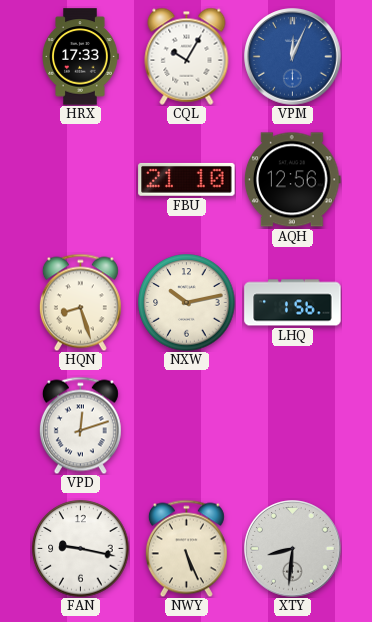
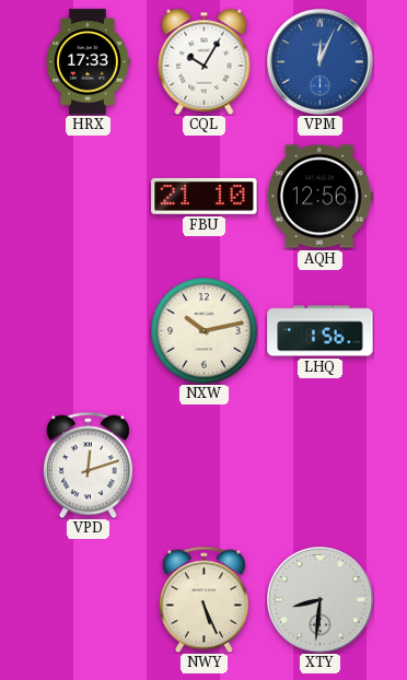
HQN: 8:27 -> none (80, 302)
FAN: 9:17 -> none (81, 549)
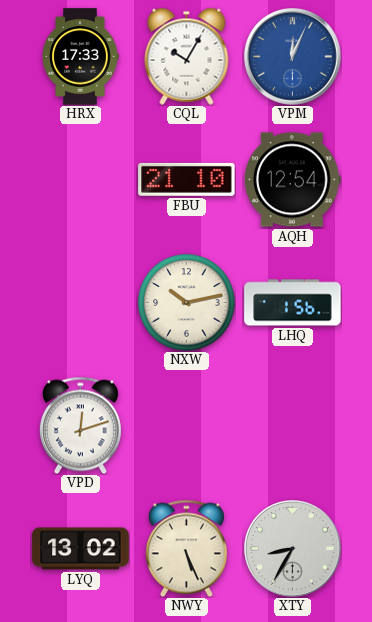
AQH: 12:56 -> 12:54 (293, 180)
LYQ: none -> 13:02 (81, 549)
XTY: 8:31 -> 8:35 (293, 549)
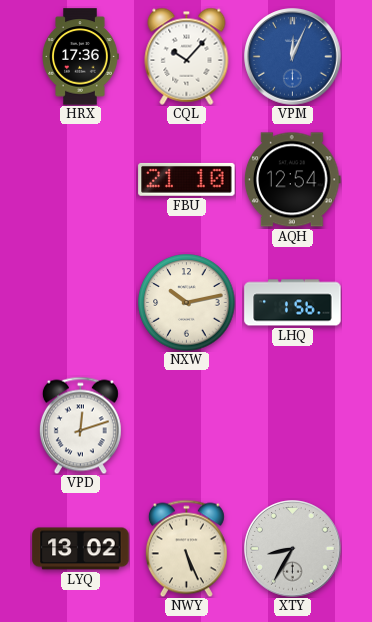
HRX: 17:33 -> 17:36 (80, 57)
CQL: 10:05 -> 10:07 (187, 56)
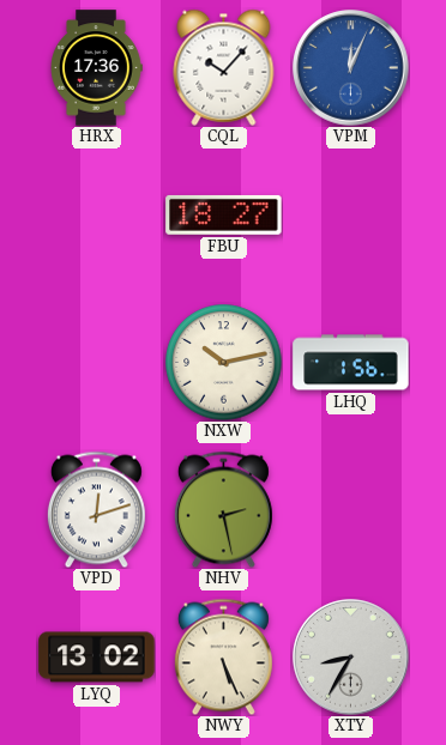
FBU: 21:10 -> 18:27 (224, 214)
AQH: 12:54 -> none (293, 180)
NHV: none -> 2:28 (223, 509)
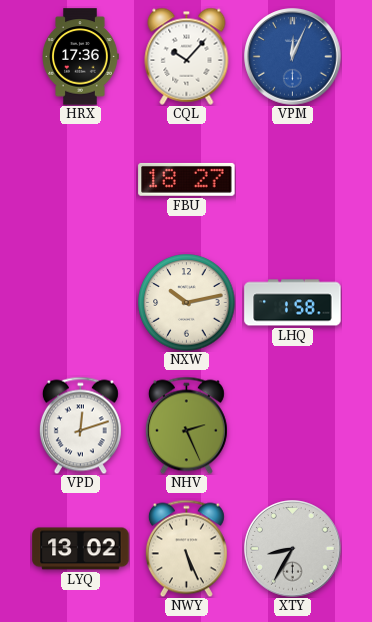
LHQ: 1:56 -> 1:58 (293, 303)
NHV: 2:28 -> 2:26 (186, 425)
